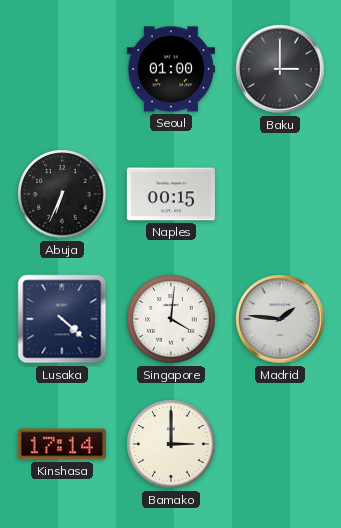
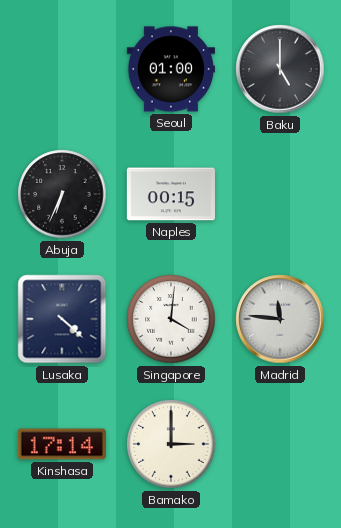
Baku: 3:00 -> 5:00 (280, 69)
Madrid: 1:46 -> 11:46 (280, 319)
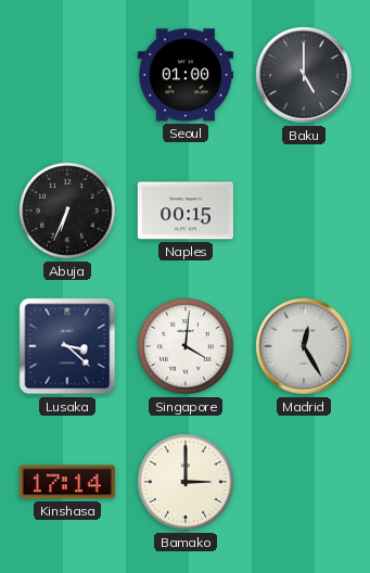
Lusaka: 4:22 -> 3:22 (67, 346)
Madrid: 11:46 -> 12:25 (304, 346)
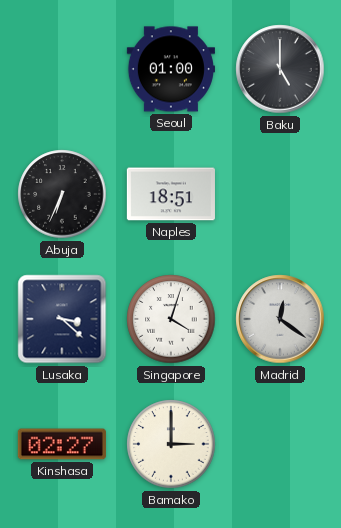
Naples: 00:15 -> 18:51 (171, 194)
Singapore: 4:01 -> 4:03 (171, 319)
Madrid: 12:25 -> 12:21 (280, 319)
Kinshasa: 17:14 -> 02:27 (62, 444)
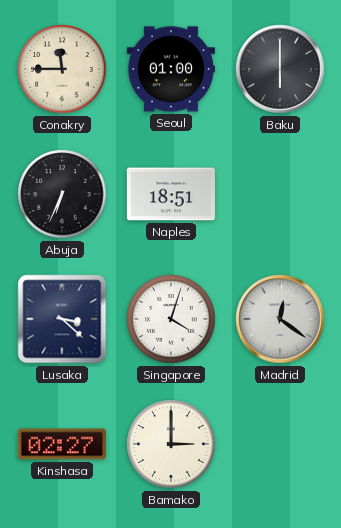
Conakry: none -> 11:45 (62, 69)
Baku: 5:00 -> 6:00 (280, 69)
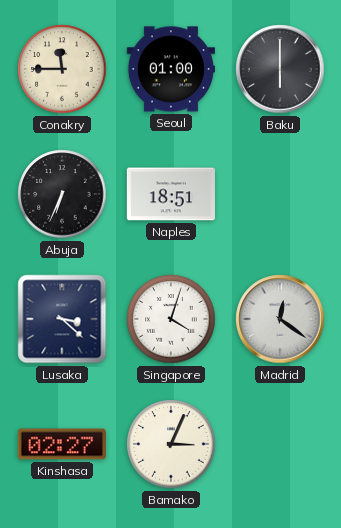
Bamako: 3:00 -> 3:04 (171, 444)
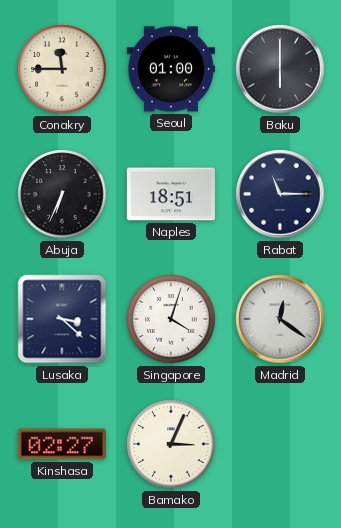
Rabat: none -> 11:15 (280, 194)
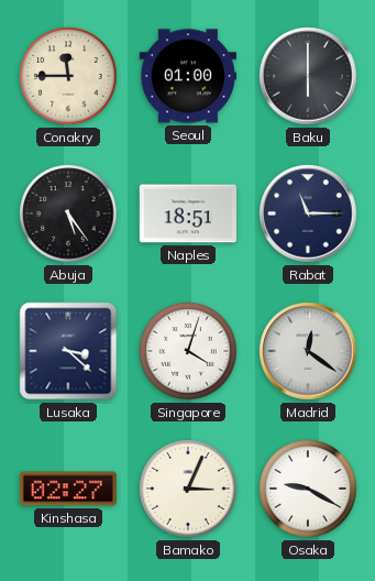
Abuja: 6:34 -> 5:24 (68, 213)
Osaka: none -> 9:20 (308, 489)
